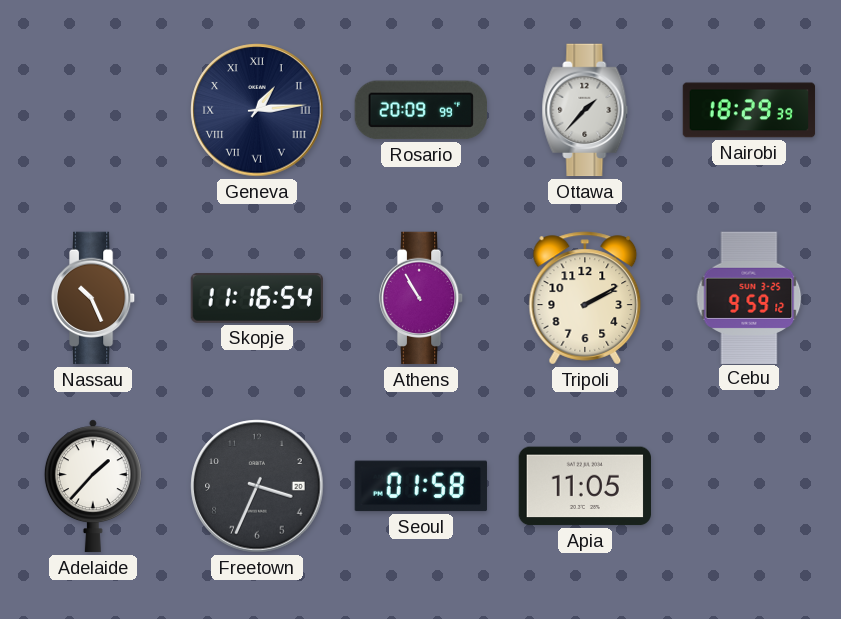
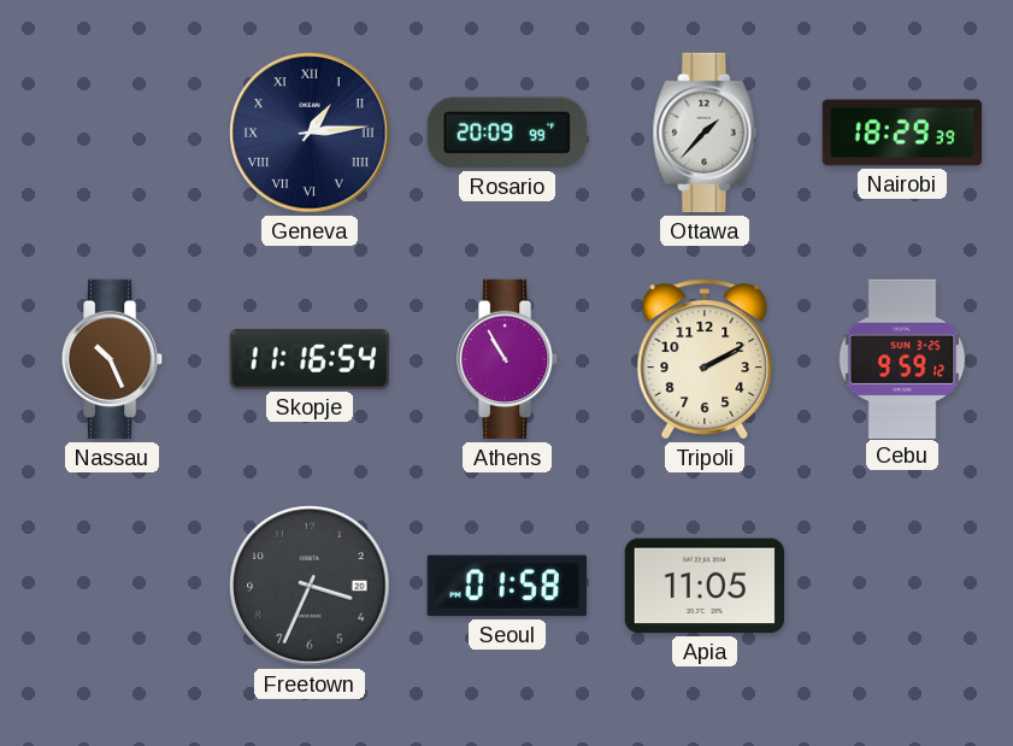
Adelaide: 1:37 -> none (93, 486)
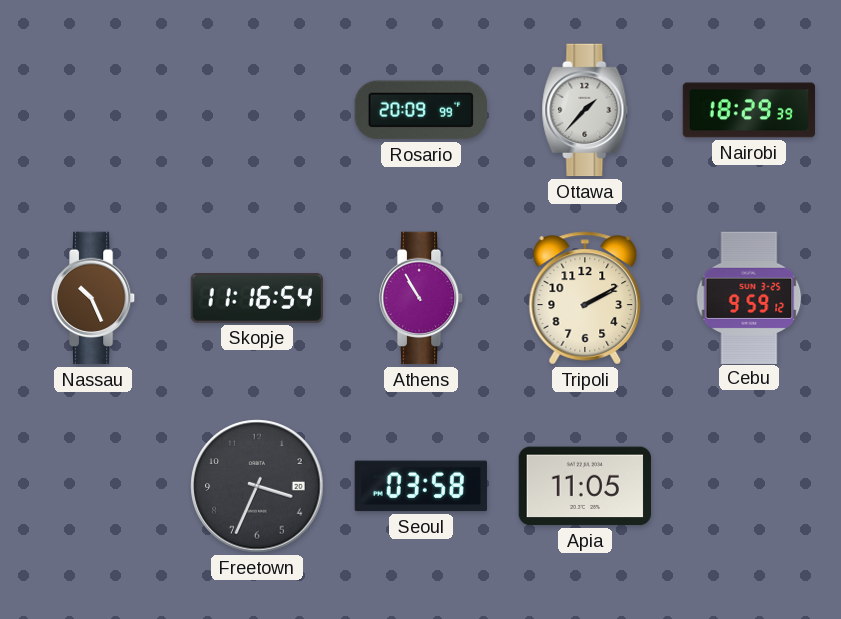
Geneva: 1:14 -> none (310, 133)
Seoul: 01:58 -> 03:58 (421, 486)
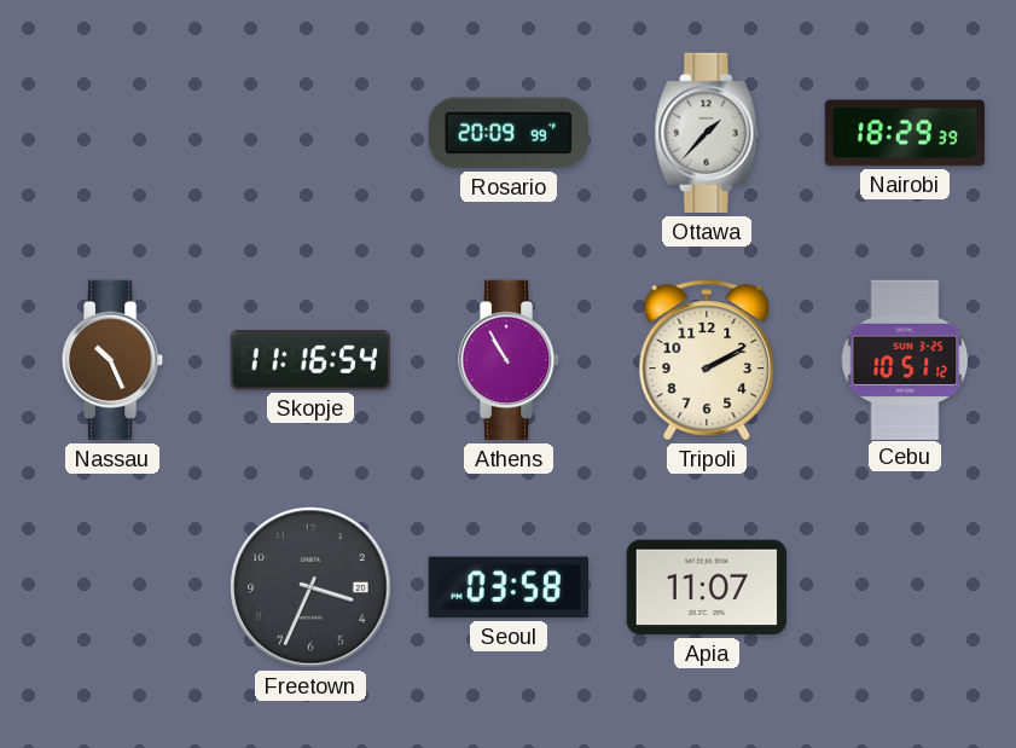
Cebu: 9:59 -> 10:51 (905, 359)
Apia: 11:05 -> 11:07 (706, 587)
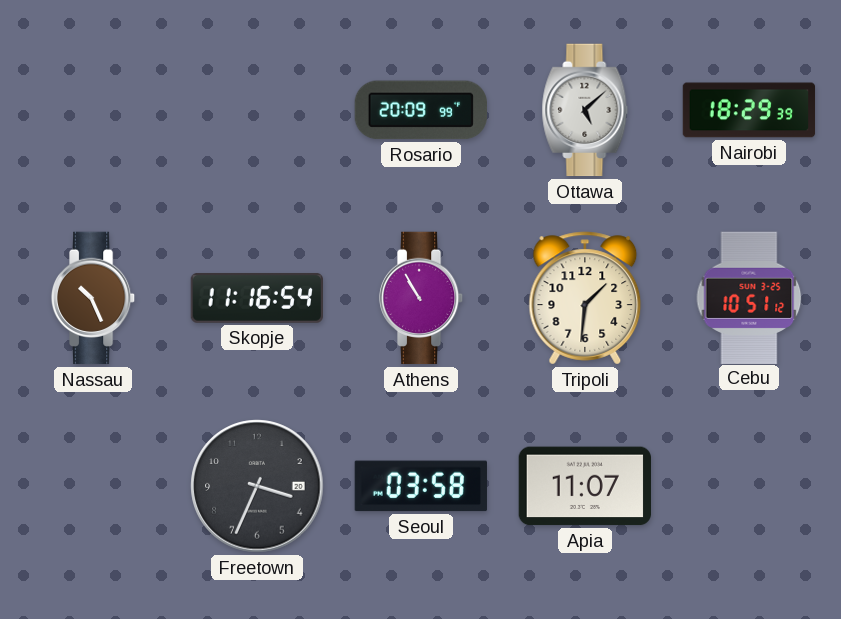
Ottawa: 1:37 -> 5:08 (585, 110)
Tripoli: 2:10 -> 1:31 (585, 298)
